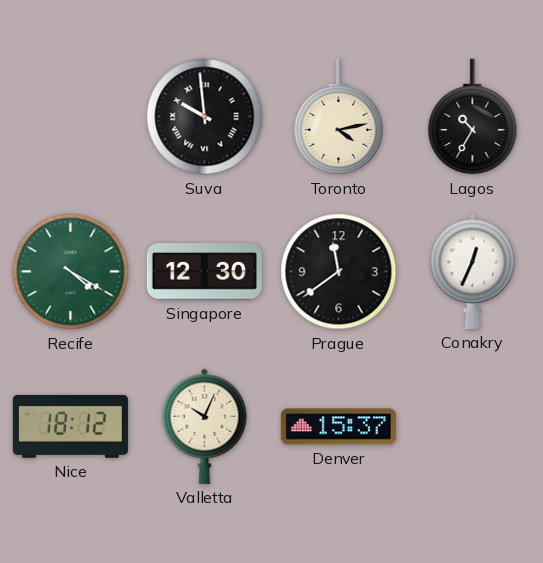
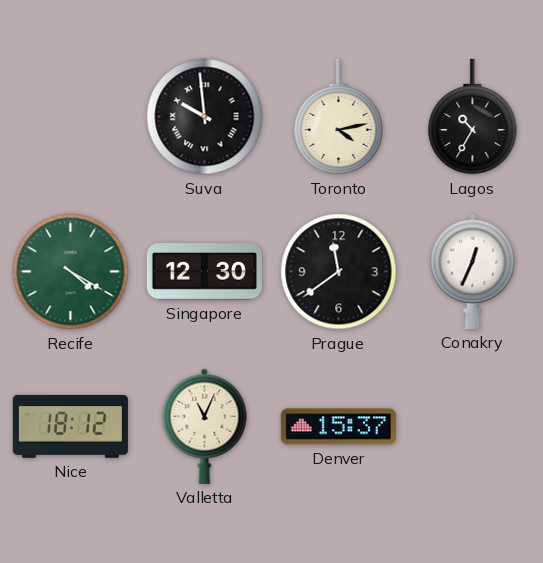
Valletta: 10:04 -> 11:04 (205, 426)
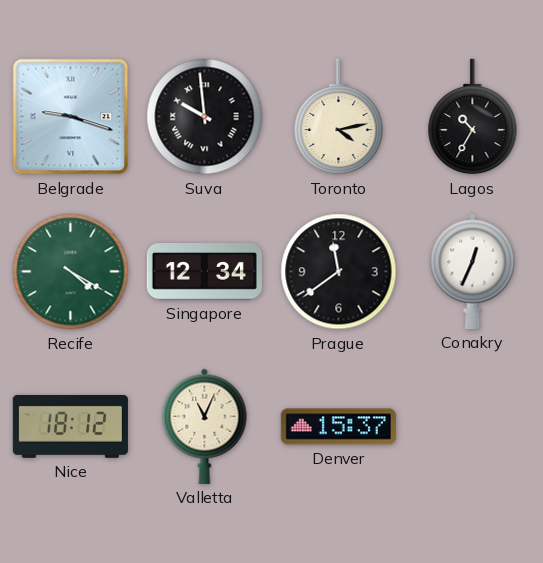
Belgrade: none -> 9:18 (71, 117)
Singapore: 12:30 -> 12:34 (204, 272)
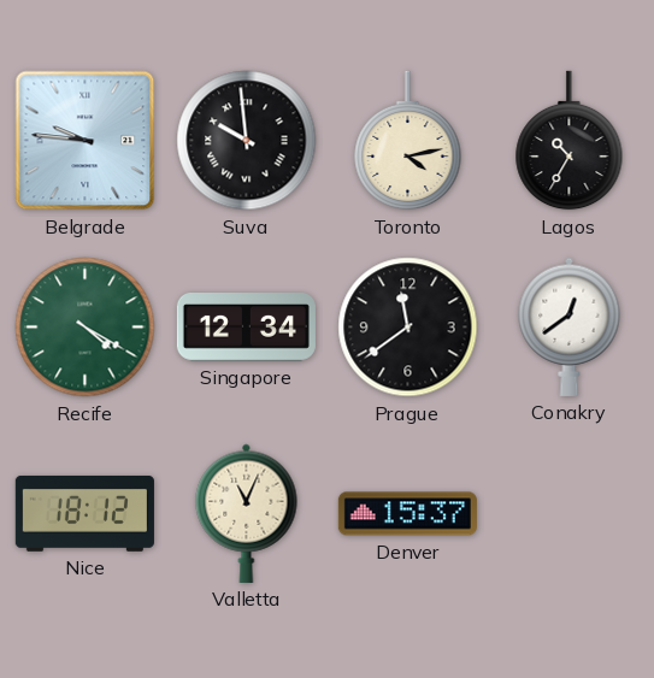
Belgrade: 9:18 -> 9:46 (86, 141)
Conakry: 12:34 -> 12:39 (570, 326)
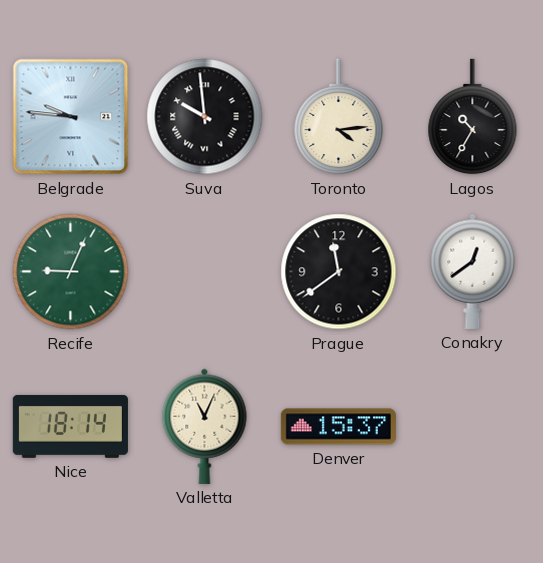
Toronto: 4:13 -> 4:14 (339, 117)
Recife: 4:20 -> 9:04 (71, 272)
Singapore: 12:34 -> none (246, 328)
Nice: 18:12 -> 18:14 (70, 426)
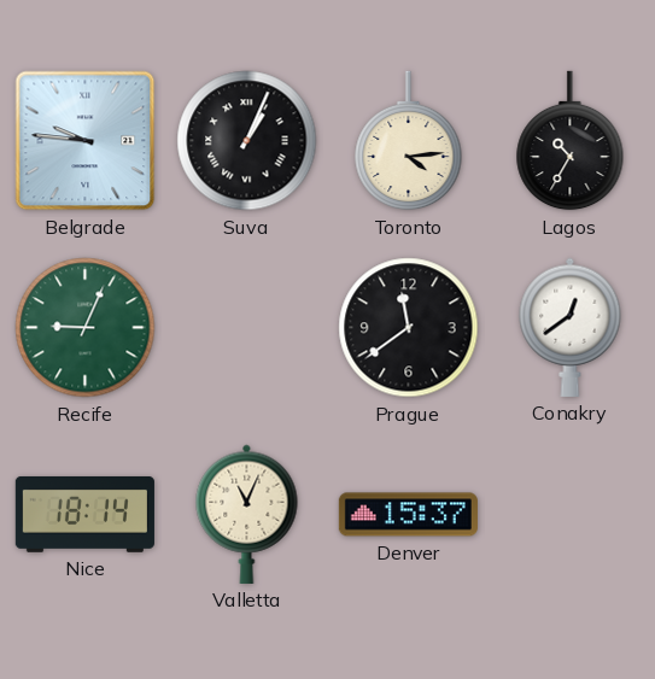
Suva: 9:59 -> 1:04 (247, 141)
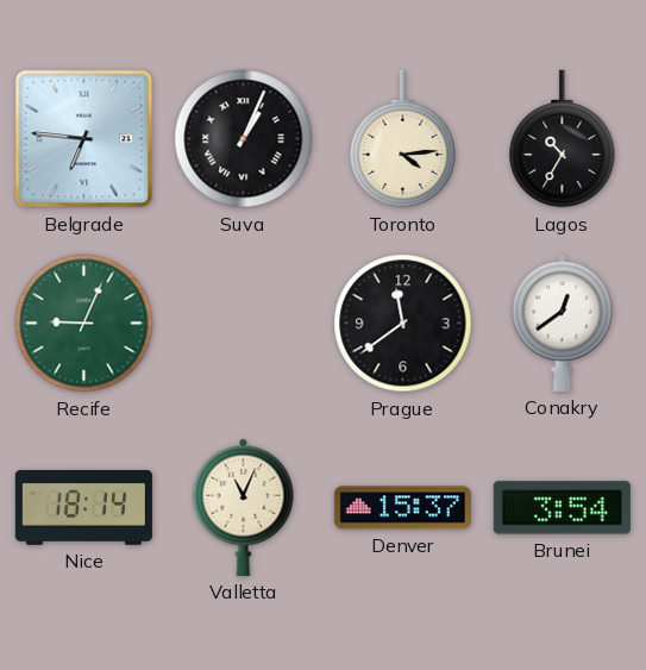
Belgrade: 9:46 -> 6:46 (84, 139)
Brunei: none -> 3:54 (562, 508)
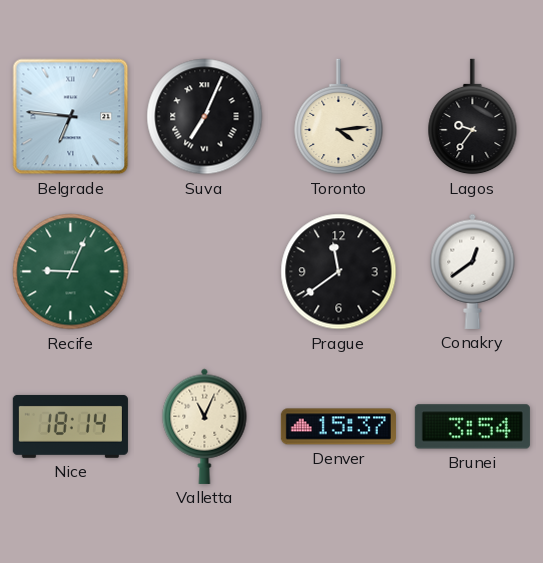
Suva: 1:04 -> 7:04 (205, 117)
Lagos: 10:35 -> 9:36 (473, 117)
